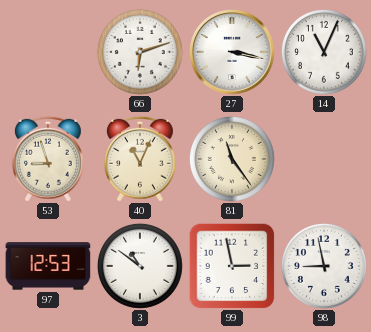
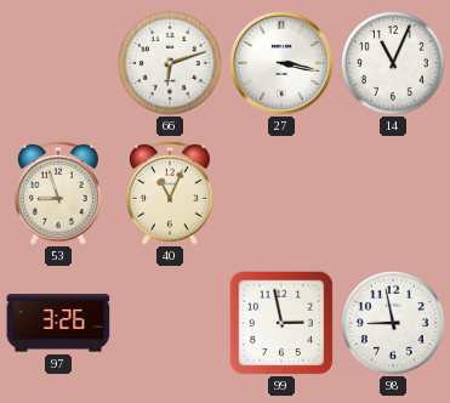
81: 11:24 -> none (232, 159)
97: 12:53 -> 3:26 (58, 323)
3: 10:51 -> none (140, 266)
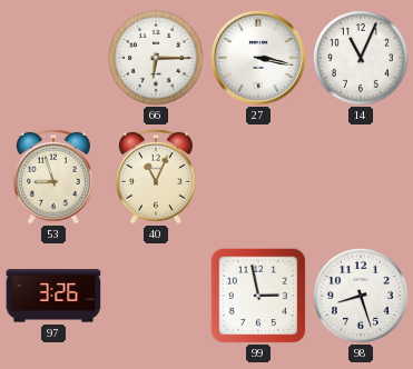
66: 6:12 -> 6:15 (156, 58)
98: 8:58 -> 8:27 (361, 296)
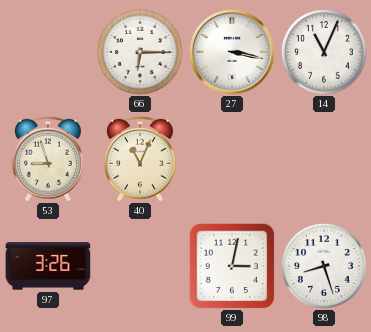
99: 2:58 -> 3:02 (232, 266)
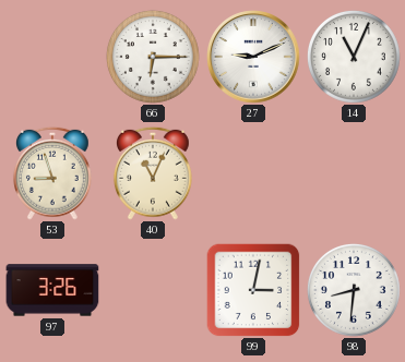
27: 3:17 -> 9:11 (253, 57)
98: 8:27 -> 8:31 (354, 290)
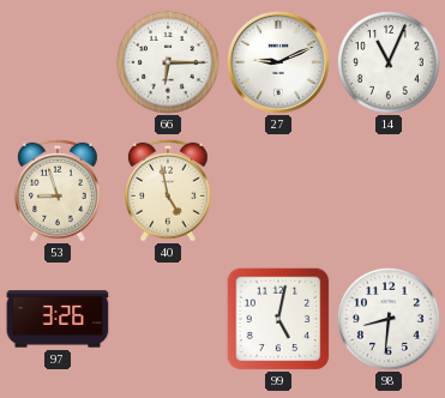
40: 11:04 -> 4:58 (168, 191)
99: 3:02 -> 5:02 (278, 319)
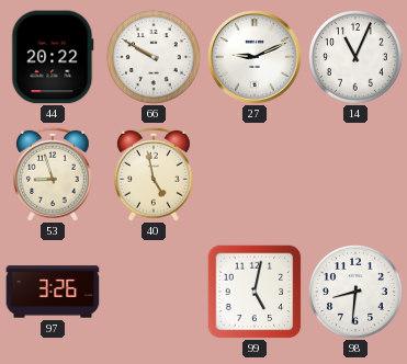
44: none -> 20:22 (53, 57)
66: 6:15 -> 9:50 (154, 57)
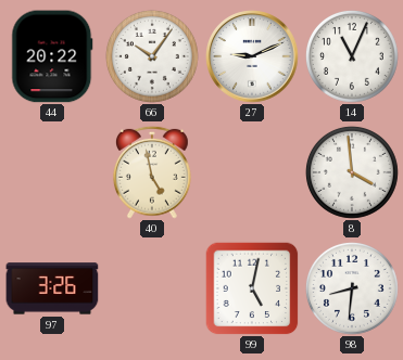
66: 9:50 -> 10:06 (152, 56)
53: 8:57 -> none (53, 174)
8: none -> 3:59 (352, 172)
